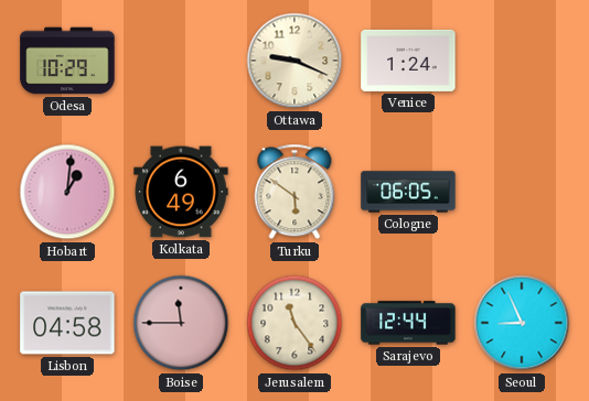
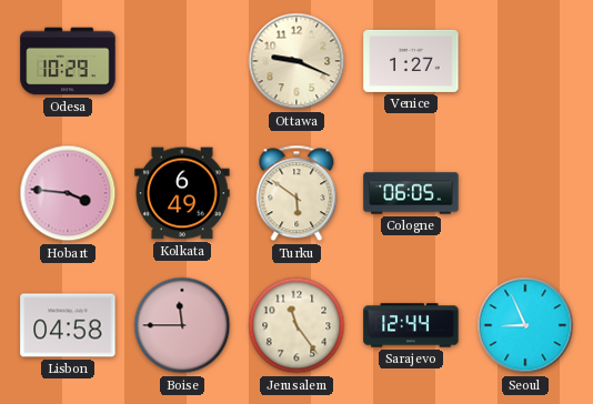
Venice: 1:24 -> 1:27 (411, 61)
Hobart: 1:01 -> 3:46 (68, 193)
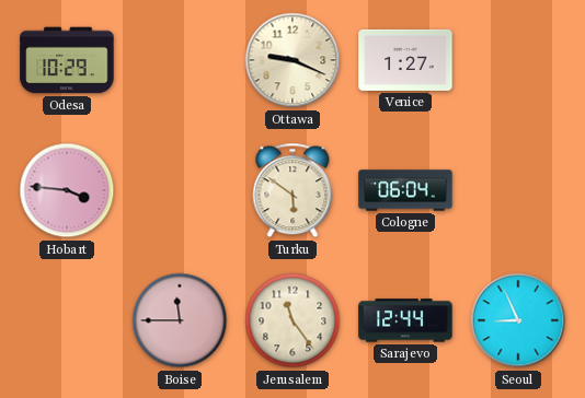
Kolkata: 6:49 -> none (182, 193)
Cologne: 06:05 -> 06:04 (405, 190)
Lisbon: 04:58 -> none (68, 325)
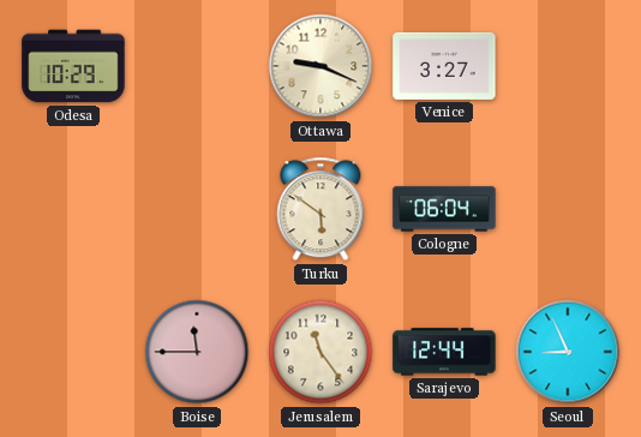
Venice: 1:27 -> 3:27 (444, 66)
Hobart: 3:46 -> none (67, 190)
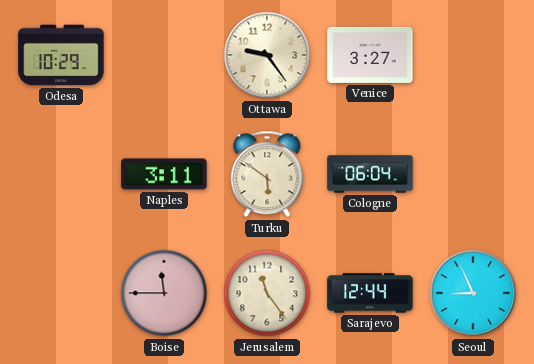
Ottawa: 9:19 -> 9:24 (267, 55)
Naples: none -> 3:11 (164, 174)
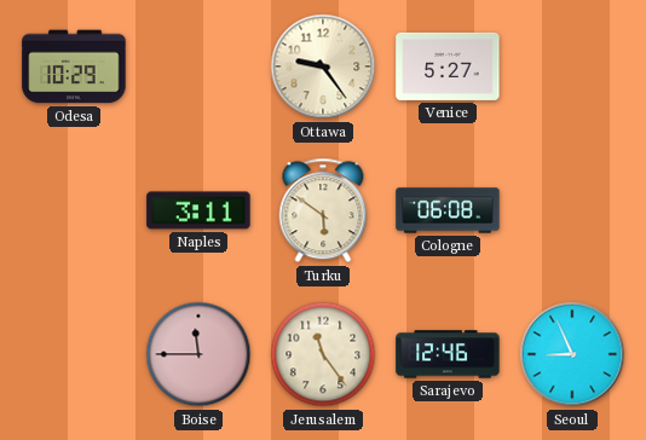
Venice: 3:27 -> 5:27 (448, 66)
Cologne: 06:04 -> 06:08 (448, 210)
Sarajevo: 12:44 -> 12:46 (448, 354)
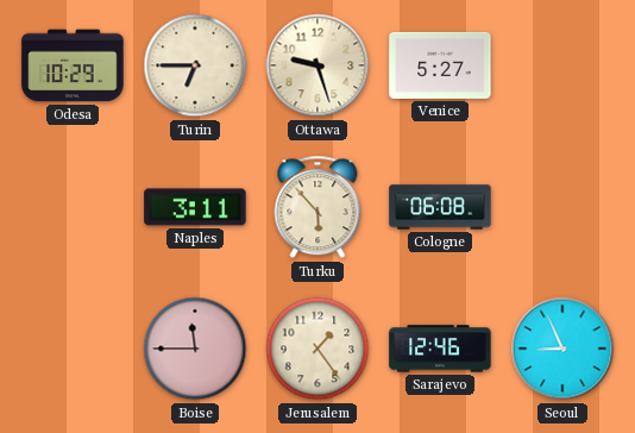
Turin: none -> 6:45 (195, 65)
Ottawa: 9:24 -> 9:27 (317, 65)
Turku: 5:51 -> 5:53 (317, 207)
Jerusalem: 11:24 -> 1:24 (317, 349)
